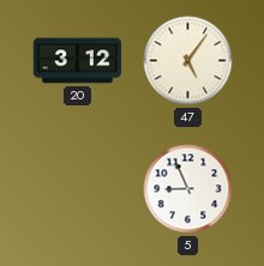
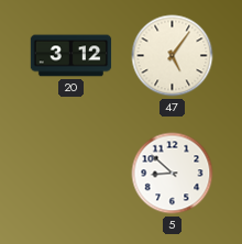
5: 8:56 -> 8:52 (173, 174)
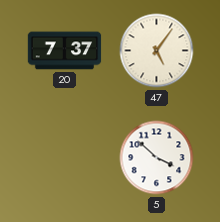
20: 3:12 -> 7:37 (65, 51)
5: 8:52 -> 3:52 (157, 158)
